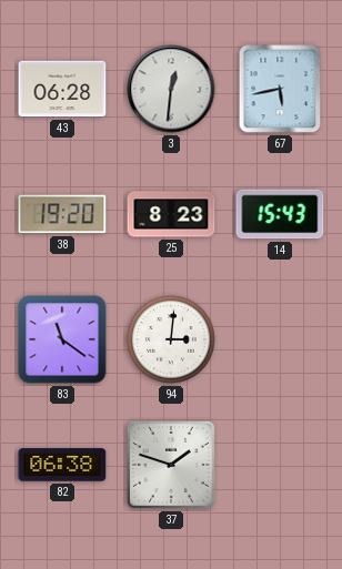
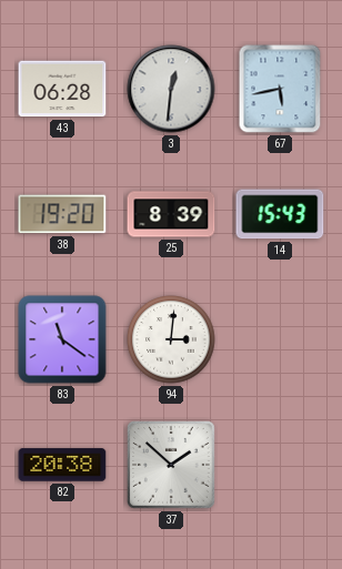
25: 8:23 -> 8:39 (171, 214)
82: 06:38 -> 20:38 (62, 465)
37: 1:48 -> 1:52 (172, 466)
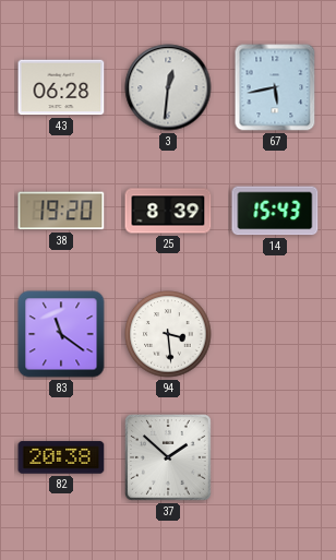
94: 3:01 -> 3:29 (168, 334)
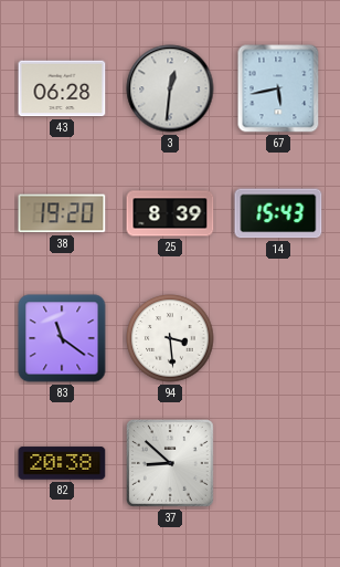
37: 1:52 -> 8:52 (171, 464)
